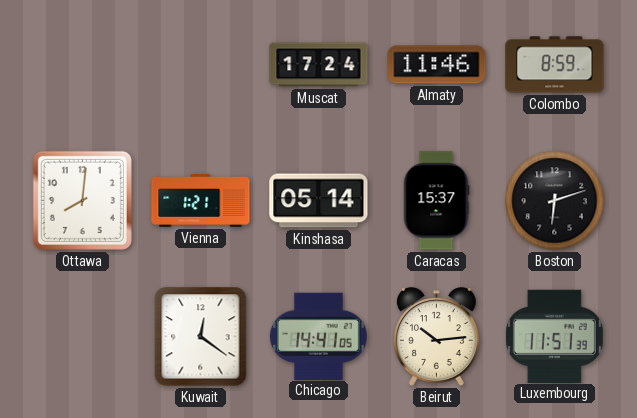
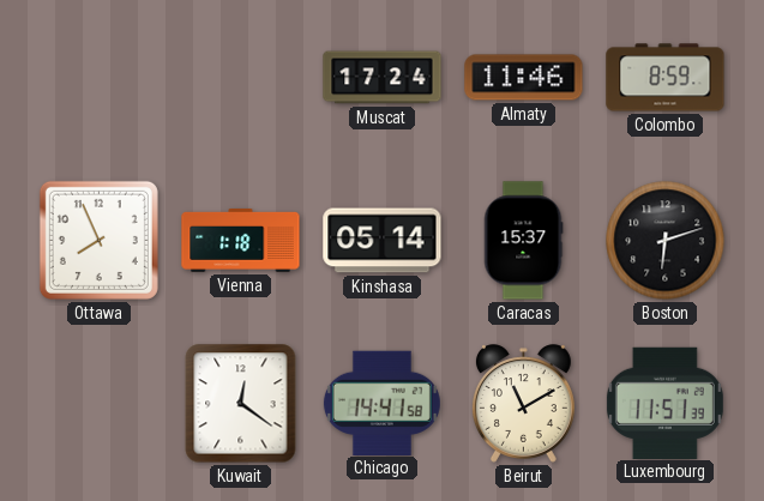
Ottawa: 8:01 -> 7:56 (98, 240)
Vienna: 1:21 -> 1:18 (241, 240)
Chicago: 14:41:05 -> 14:41:58 (381, 403)
Beirut: 10:14 -> 11:10 (523, 404)
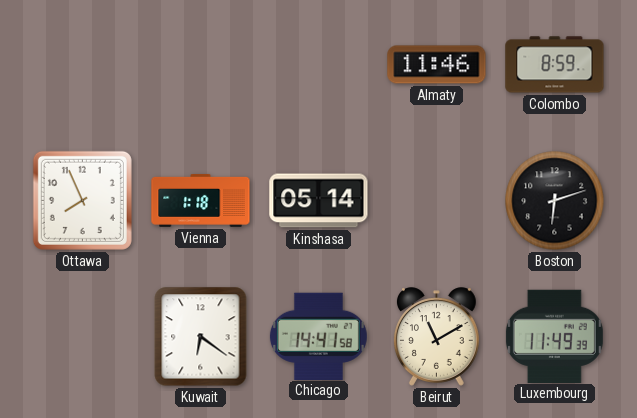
Muscat: 17:24 -> none (383, 78)
Caracas: 15:37 -> none (523, 241)
Kuwait: 12:21 -> 6:21 (201, 337)
Luxembourg: 11:51 -> 11:49 (554, 336)
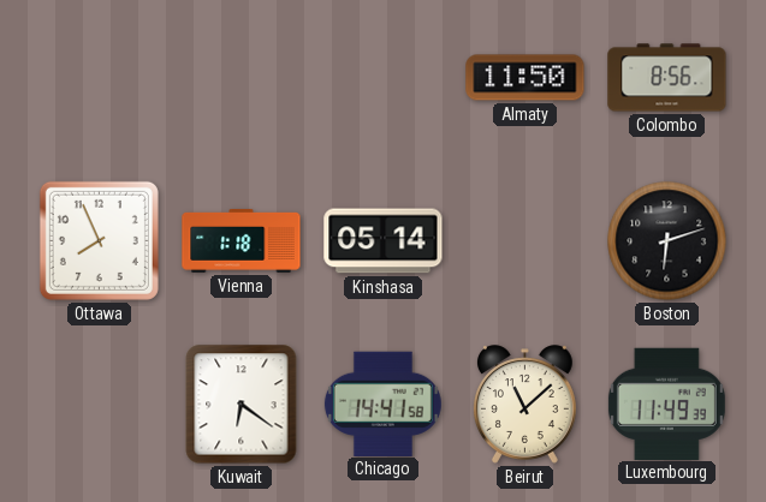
Almaty: 11:46 -> 11:50 (525, 78)
Colombo: 8:59 -> 8:56 (667, 78)
Beirut: 11:10 -> 11:08 (524, 405)
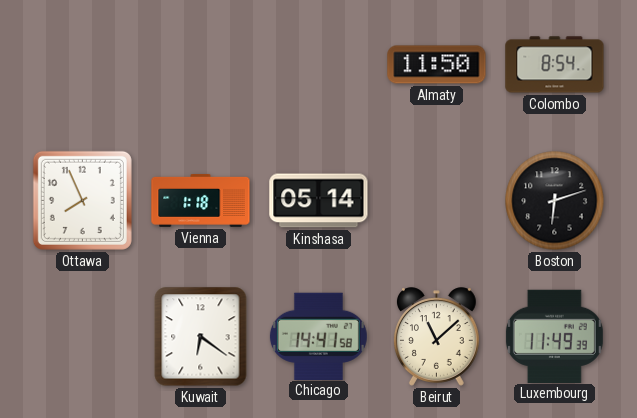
Colombo: 8:56 -> 8:54 (555, 65)
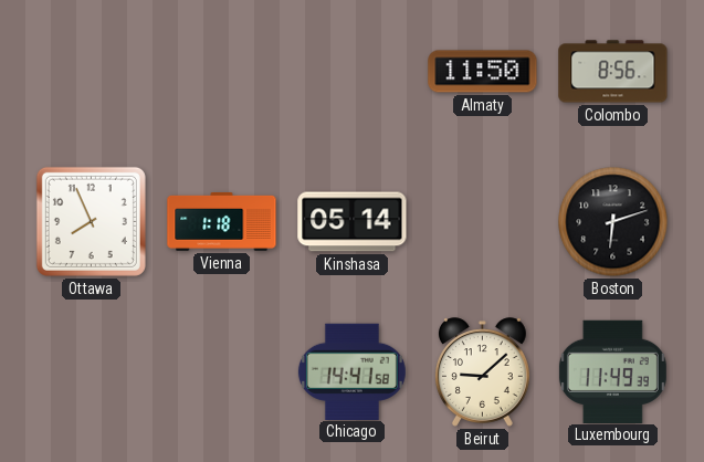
Colombo: 8:54 -> 8:56 (613, 72)
Kuwait: 6:21 -> none (201, 337)
Beirut: 11:08 -> 9:08 (482, 372)
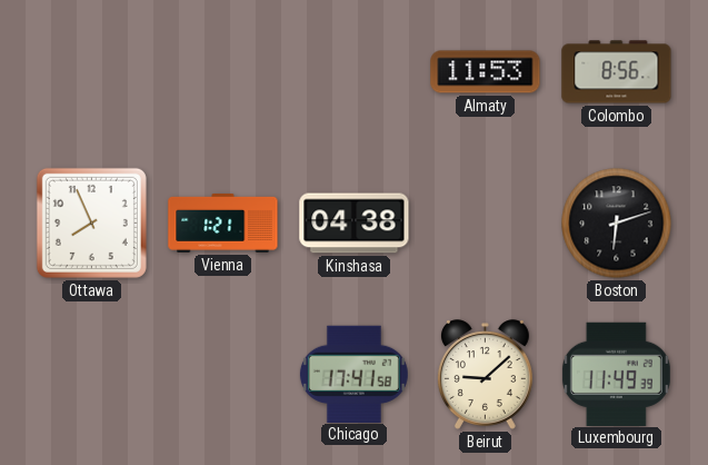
Almaty: 11:50 -> 11:53 (486, 72)
Vienna: 1:18 -> 1:21 (223, 222)
Kinshasa: 05:14 -> 04:38 (355, 224)
Chicago: 14:41 -> 17:41 (353, 374)
